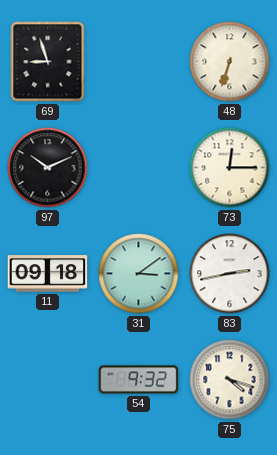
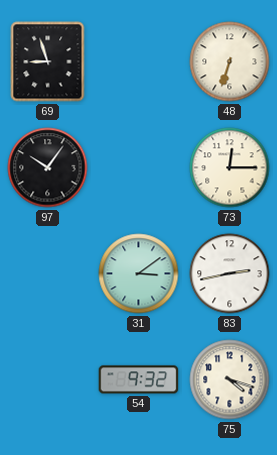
97: 10:11 -> 10:06 (48, 168)
11: 09:18 -> none (48, 274)
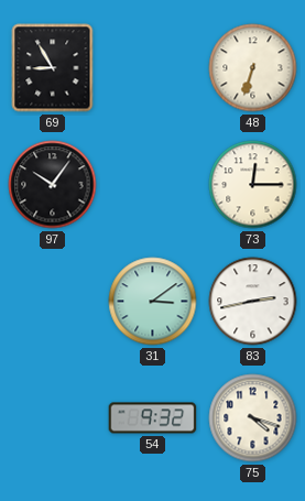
69: 8:57 -> 8:55 (53, 68)
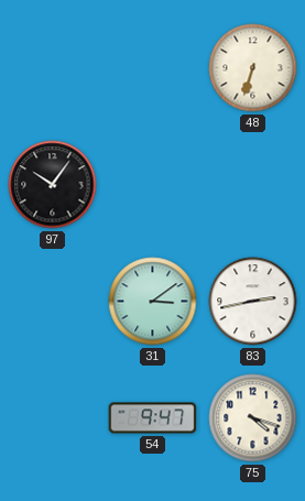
69: 8:55 -> none (53, 68)
73: 12:15 -> none (253, 185)
54: 9:32 -> 9:47 (153, 418)
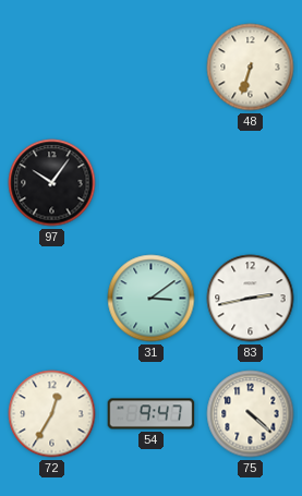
72: none -> 12:35 (52, 414)
75: 4:18 -> 4:22 (251, 414)
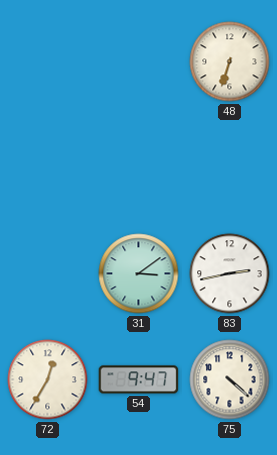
97: 10:06 -> none (52, 183)
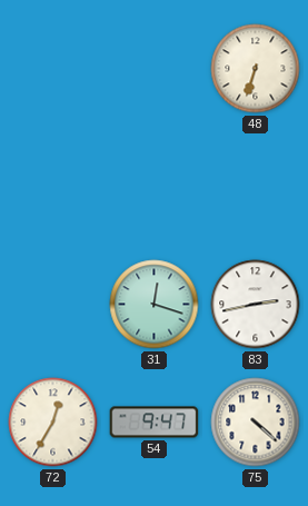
31: 3:09 -> 12:18 (155, 305)
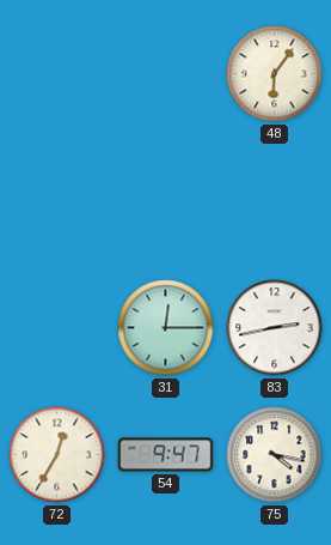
48: 6:33 -> 6:06 (275, 74)
31: 12:18 -> 12:15 (166, 328)
75: 4:22 -> 4:17 (275, 455)
